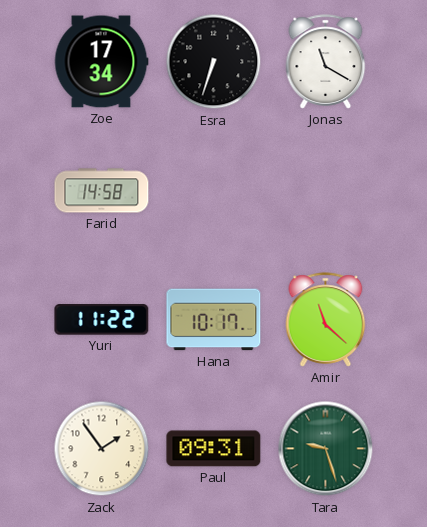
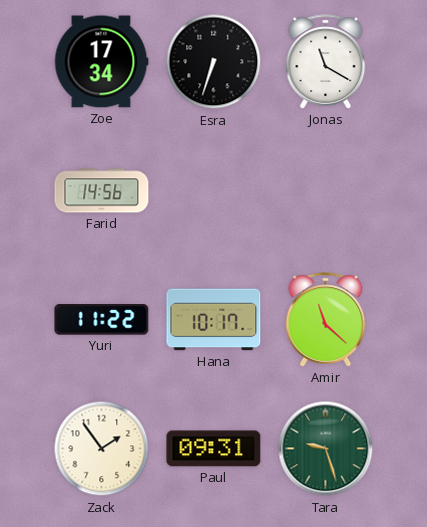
Farid: 14:58 -> 14:56 (102, 191)
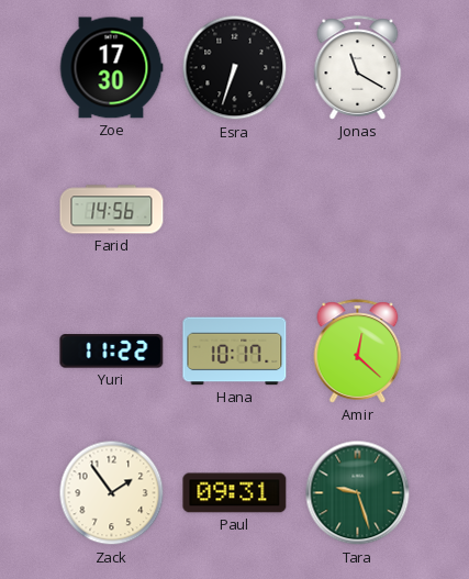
Zoe: 17:34 -> 17:30 (111, 68)
Amir: 11:22 -> 12:22 (358, 352)
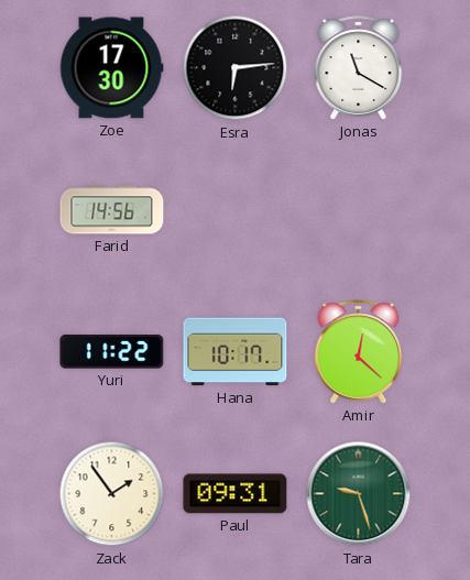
Esra: 6:33 -> 6:14 (236, 68)
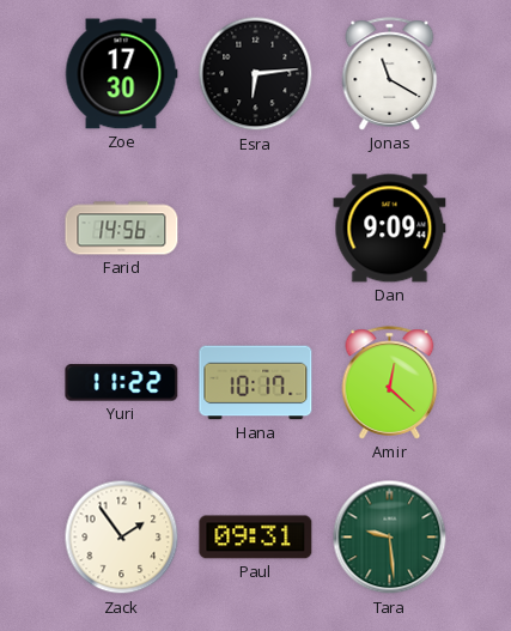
Dan: none -> 9:09 (390, 229)
Tara: 9:27 -> 9:29 (390, 538)
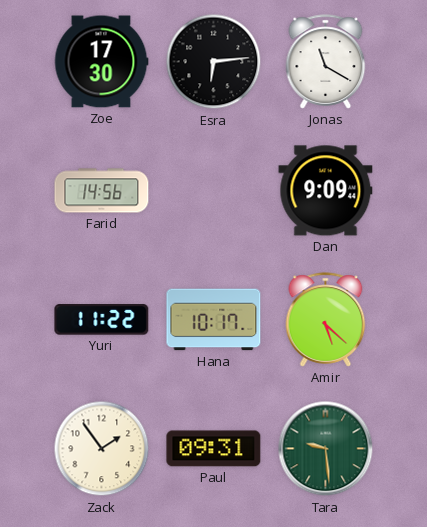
Amir: 12:22 -> 5:22 (326, 320)
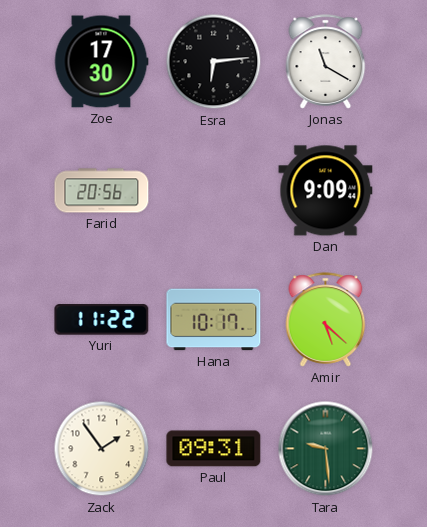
Farid: 14:56 -> 20:56 (102, 191)
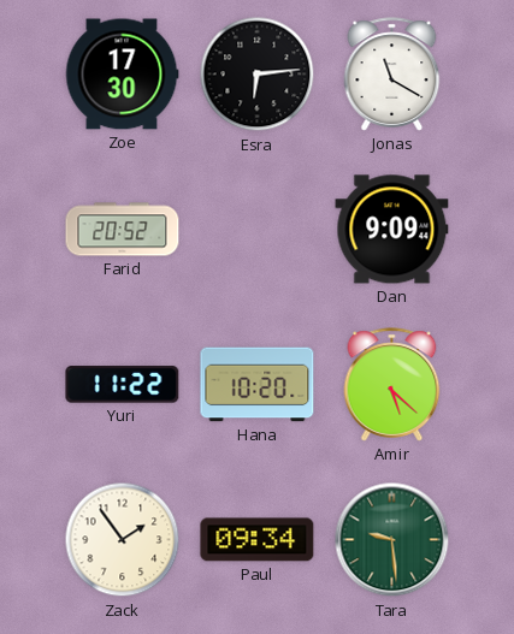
Farid: 20:56 -> 20:52 (123, 230)
Hana: 10:17 -> 10:20 (258, 385)
Paul: 09:31 -> 09:34 (258, 540)
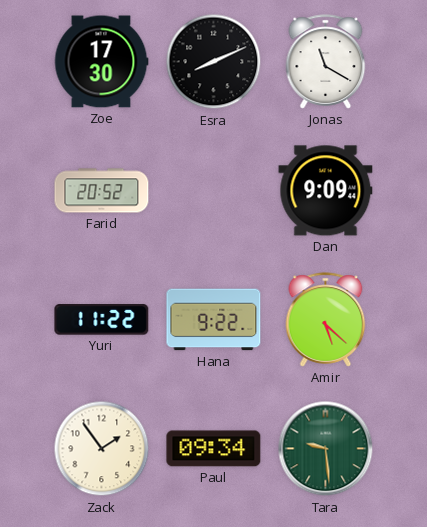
Esra: 6:14 -> 8:11 (214, 62)
Hana: 10:20 -> 9:22 (214, 320)
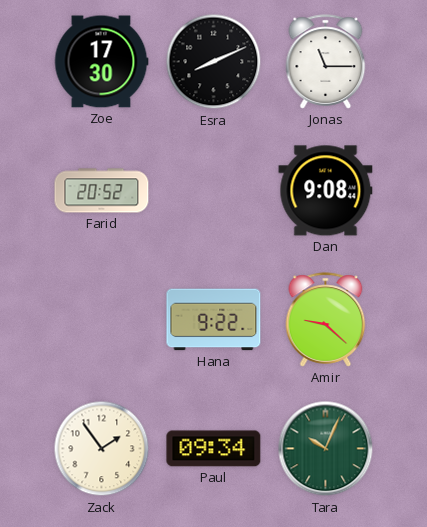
Jonas: 11:20 -> 11:15 (326, 62)
Dan: 9:09 -> 9:08 (326, 191)
Yuri: 11:22 -> none (102, 320)
Amir: 5:22 -> 9:22 (326, 320)
Tara: 9:29 -> 10:04 (326, 449)
